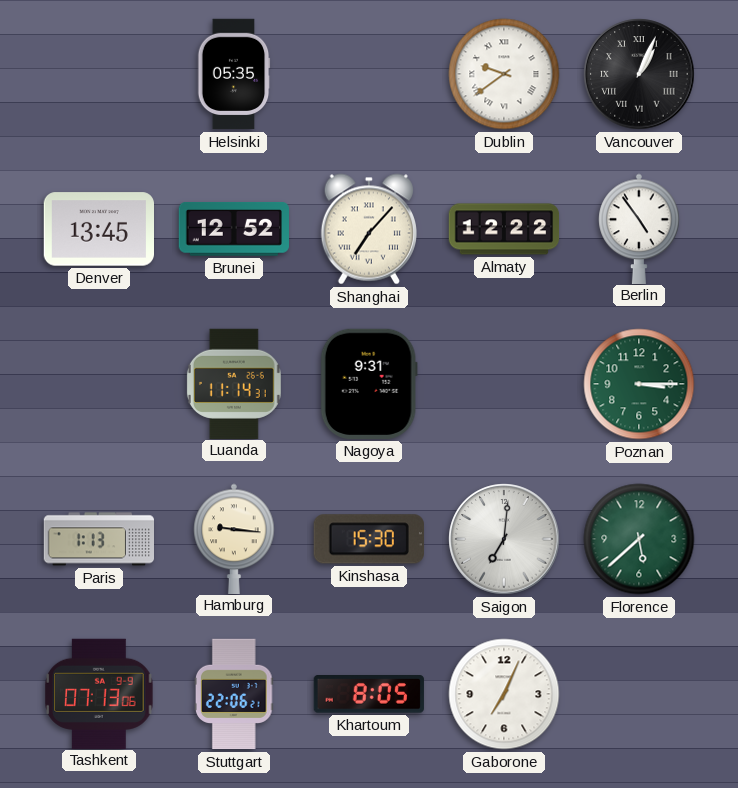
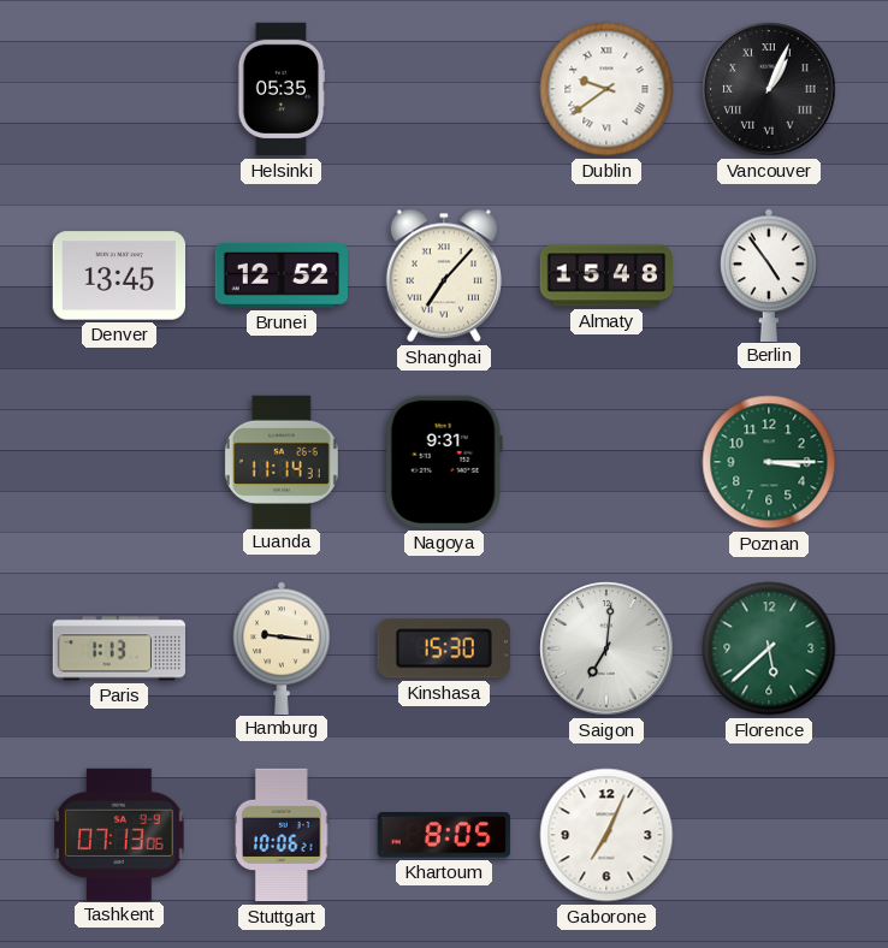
Almaty: 12:22 -> 15:48 (606, 275)
Stuttgart: 22:06 -> 10:06 (282, 835)
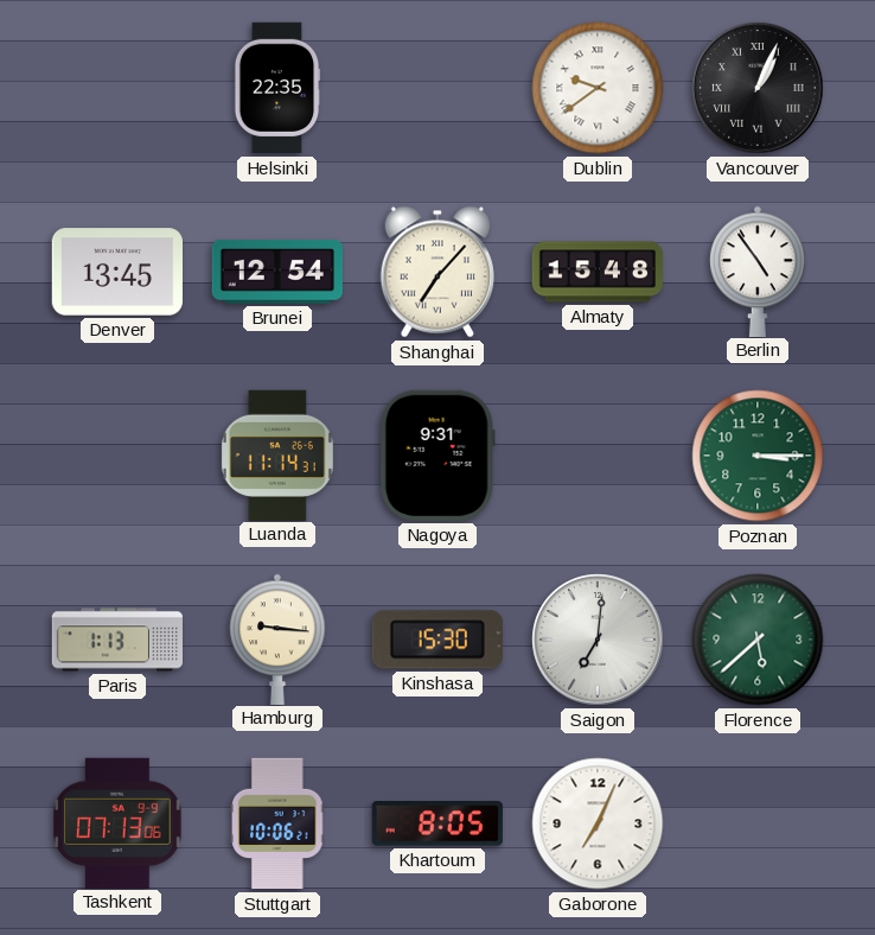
Helsinki: 05:35 -> 22:35 (277, 88)
Brunei: 12:52 -> 12:54 (277, 273)
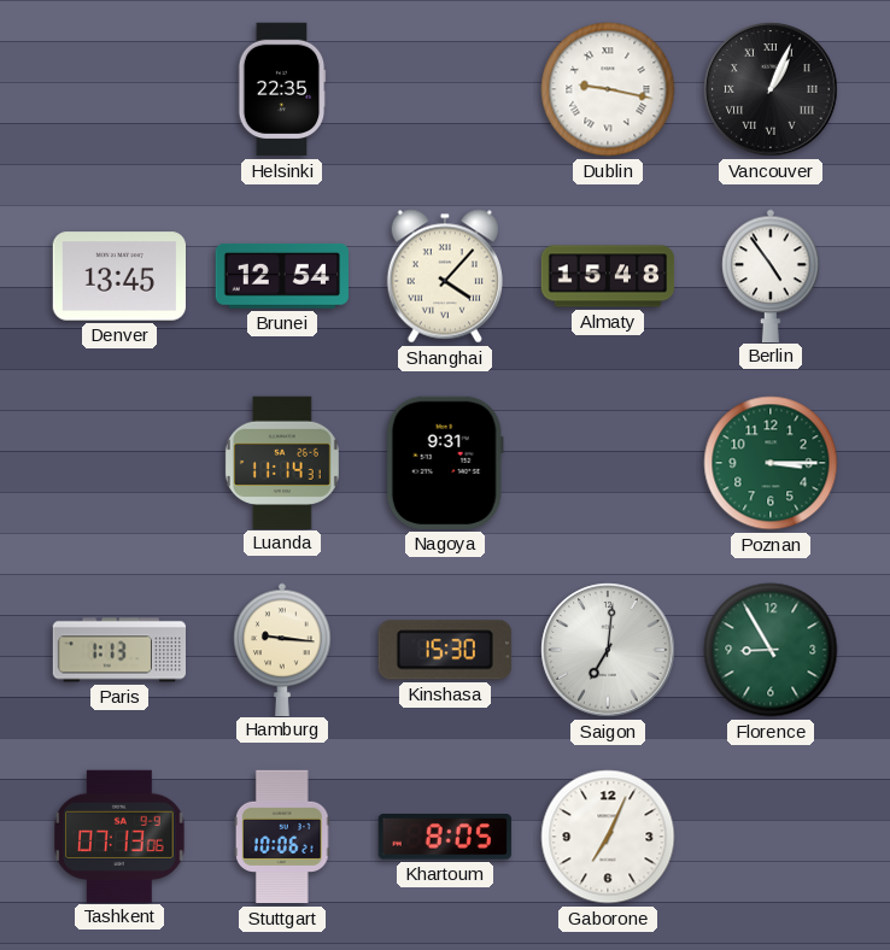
Dublin: 9:39 -> 9:17 (608, 89)
Shanghai: 7:07 -> 4:07 (445, 276)
Florence: 5:38 -> 8:55 (771, 650)
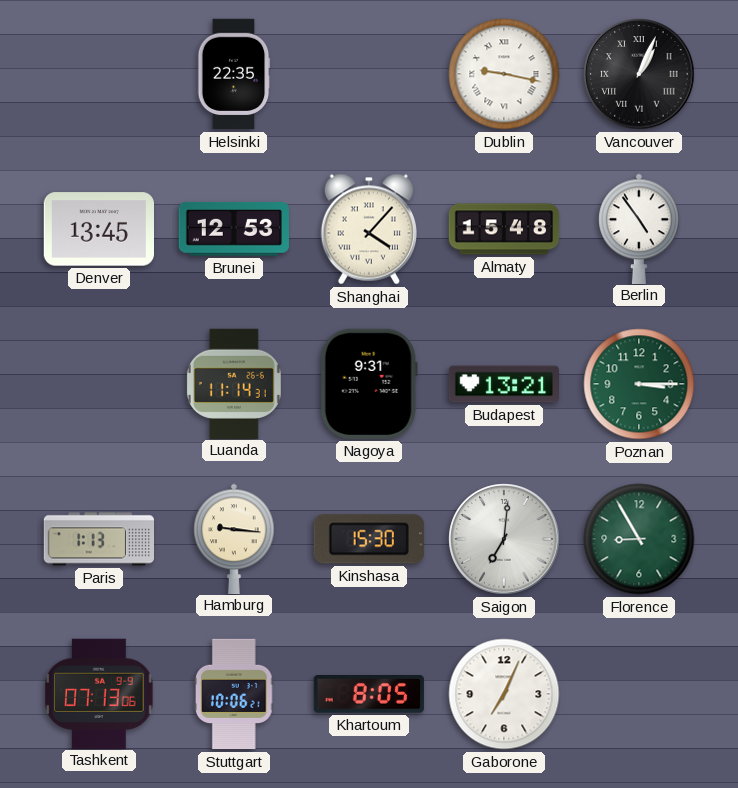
Brunei: 12:54 -> 12:53 (234, 230)
Budapest: none -> 13:21 (503, 384)
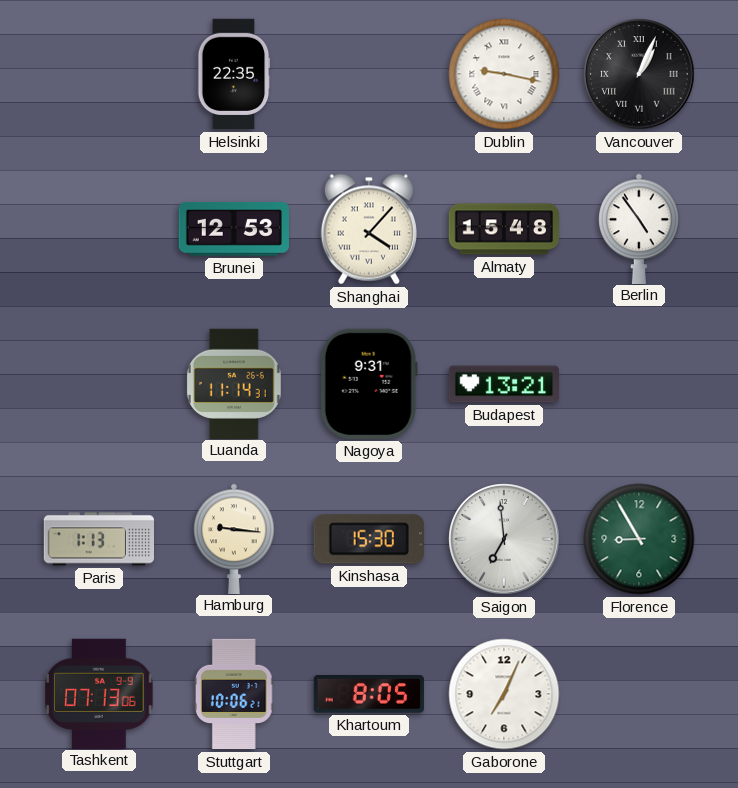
Denver: 13:45 -> none (98, 229)
Poznan: 3:15 -> none (639, 384)
Saigon: 7:01 -> 6:59 (504, 539)
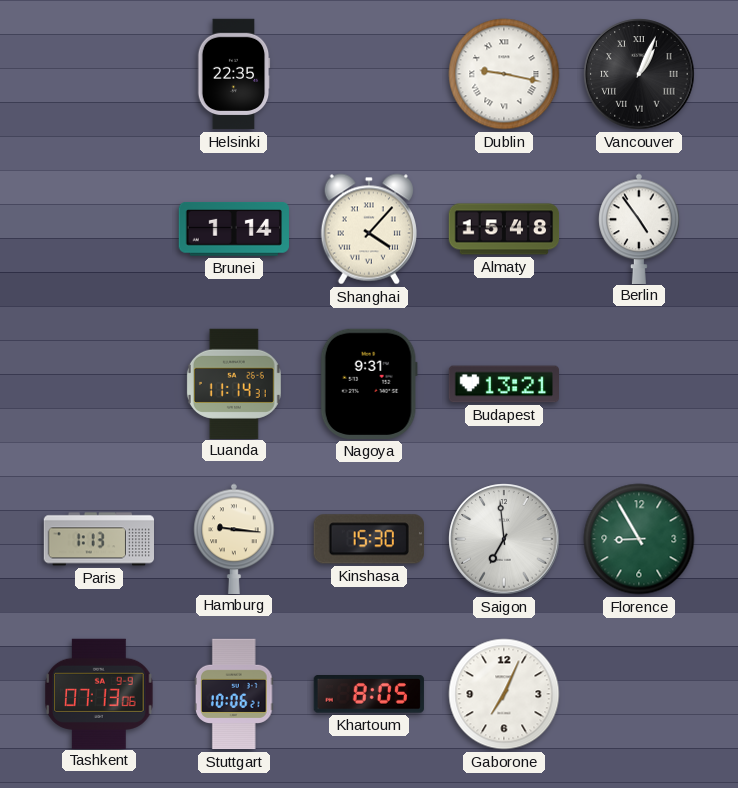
Brunei: 12:53 -> 1:14 (234, 230)
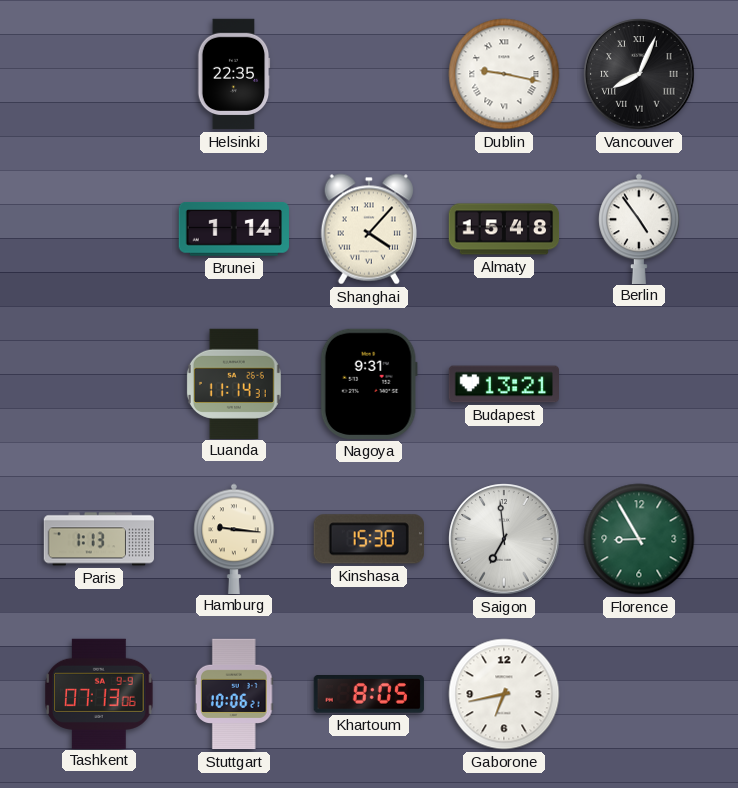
Vancouver: 1:04 -> 8:04 (639, 74)
Gaborone: 7:04 -> 6:43 (504, 694)
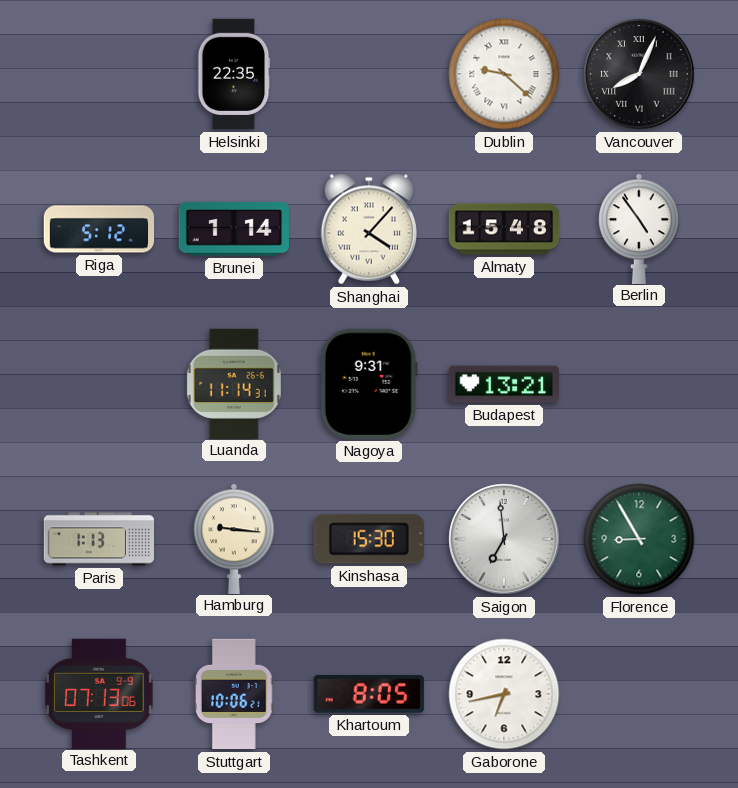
Dublin: 9:17 -> 9:22 (504, 74)
Riga: none -> 5:12 (99, 229)
